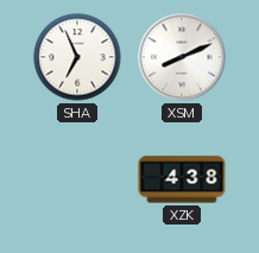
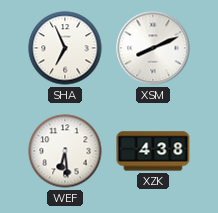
WEF: none -> 6:29 (65, 151)
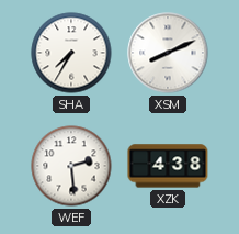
SHA: 6:56 -> 7:35 (71, 53)
WEF: 6:29 -> 2:29 (71, 166)
